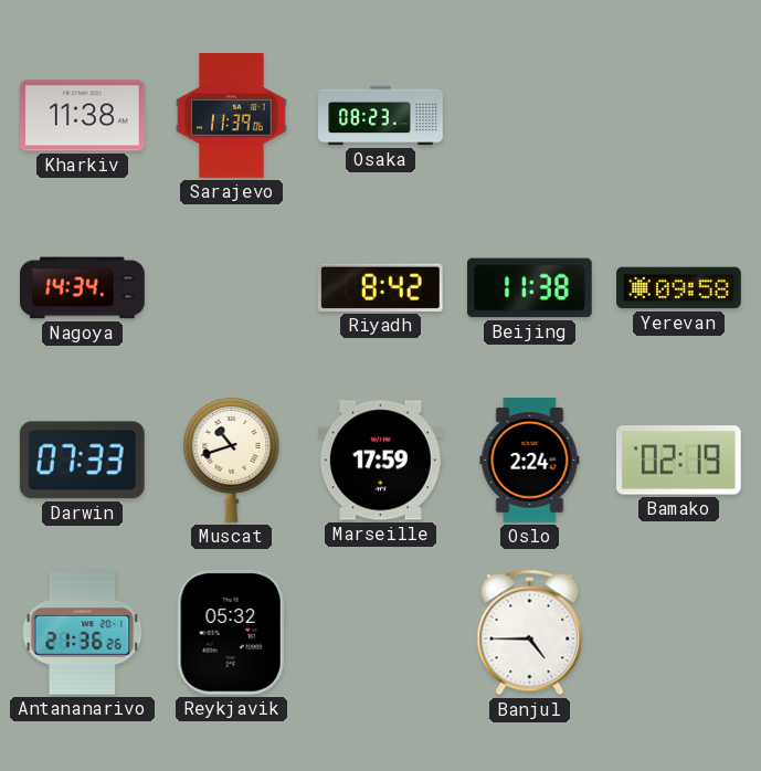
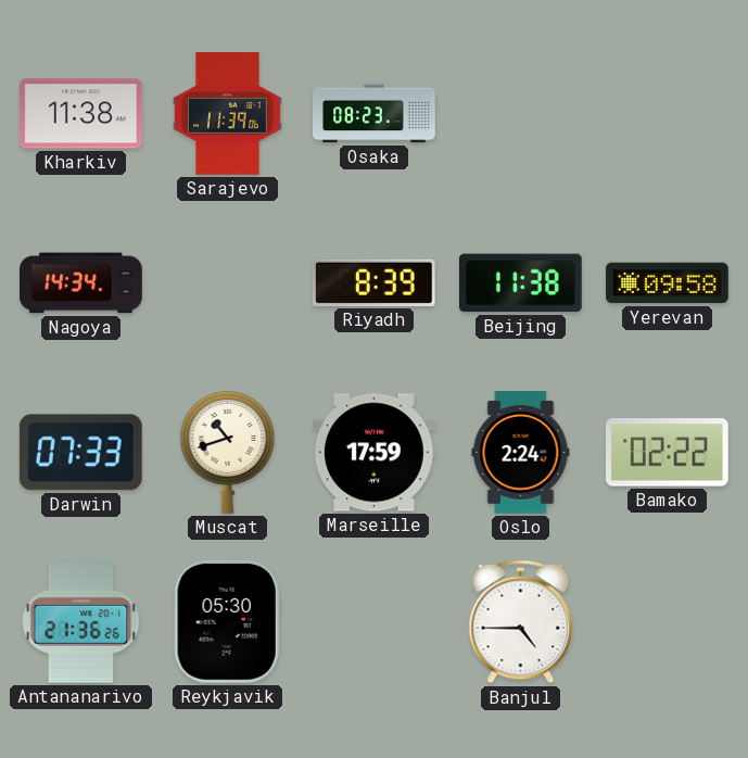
Riyadh: 8:42 -> 8:39 (373, 282)
Bamako: 02:19 -> 02:22 (667, 453)
Reykjavik: 05:32 -> 05:30 (227, 622)
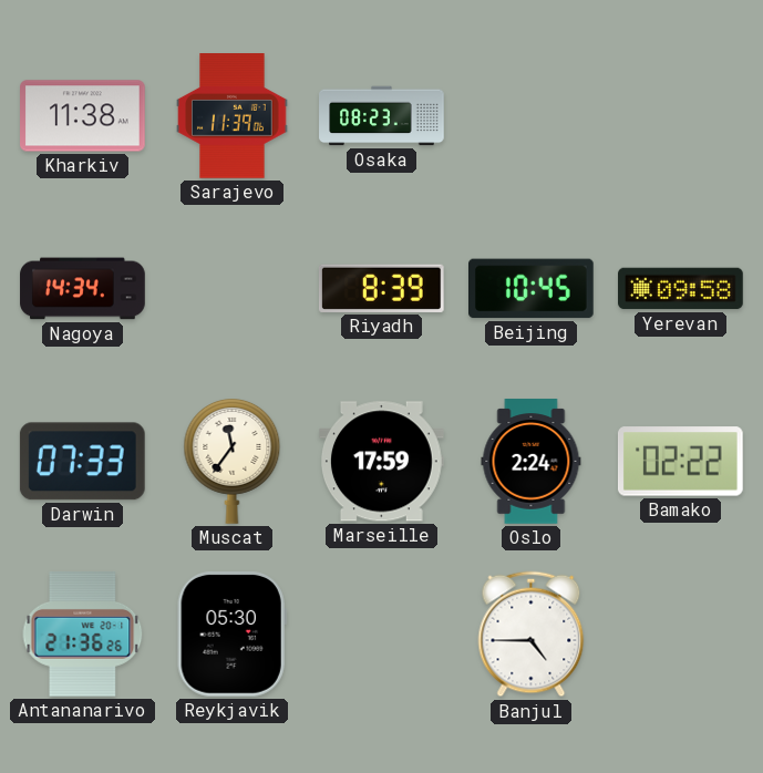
Beijing: 11:38 -> 10:45 (532, 289)
Muscat: 10:42 -> 11:36 (233, 462)
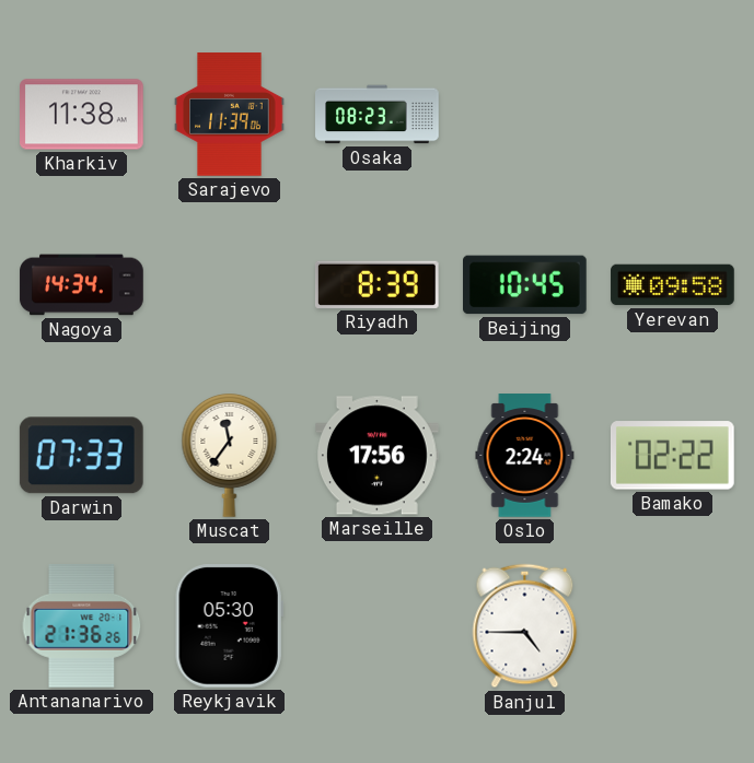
Marseille: 17:59 -> 17:56 (378, 456)
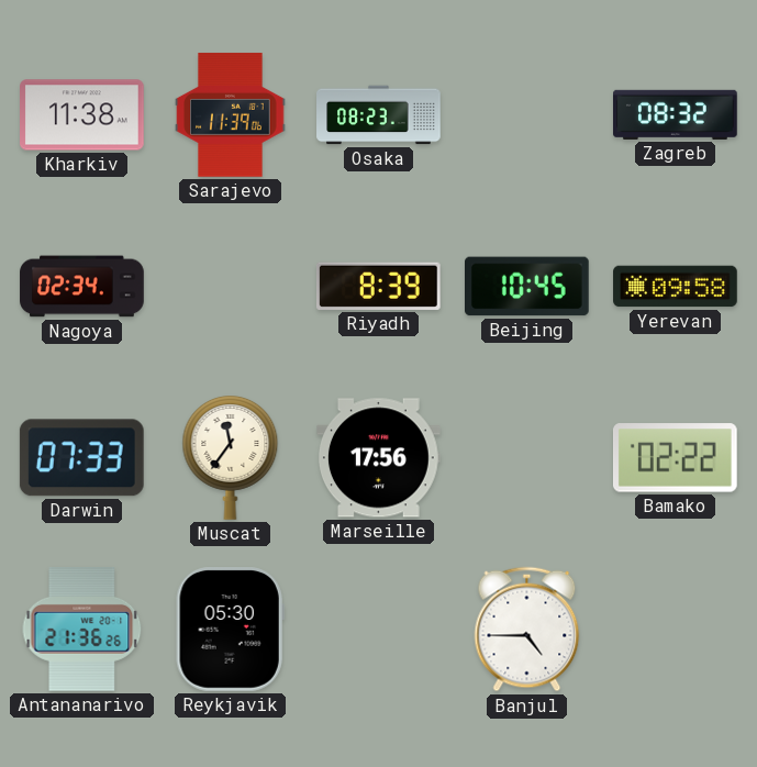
Zagreb: none -> 08:32 (676, 114)
Nagoya: 14:34 -> 02:34 (82, 287)
Oslo: 2:24 -> none (525, 456)
